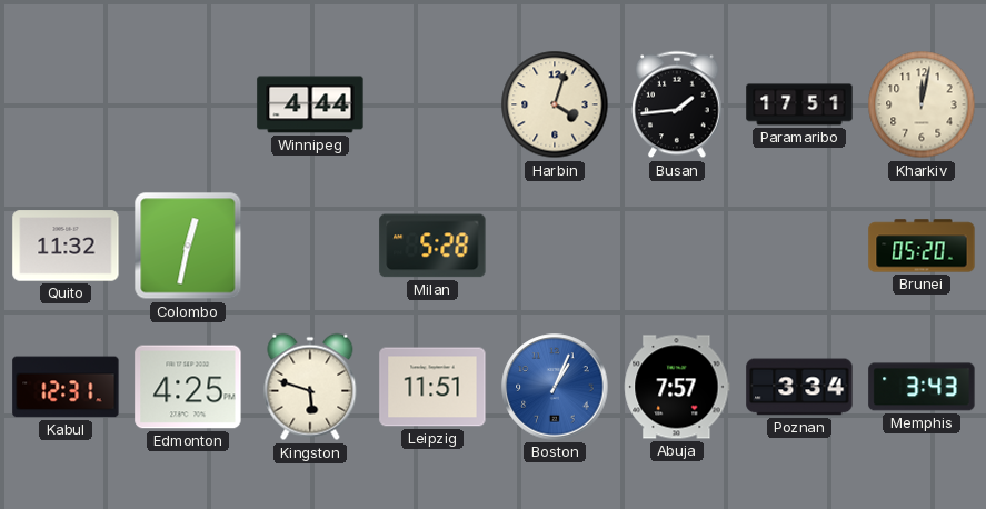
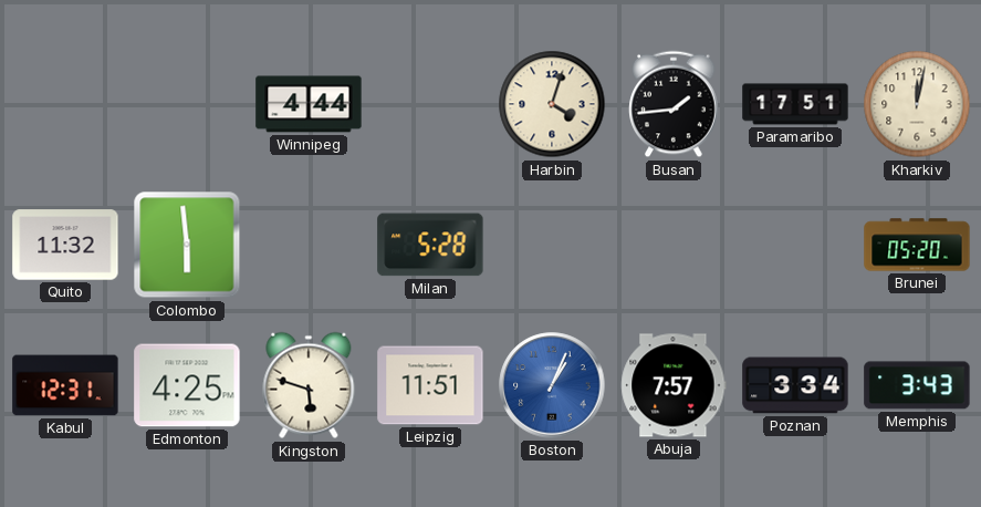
Colombo: 12:32 -> 5:59 (187, 245)
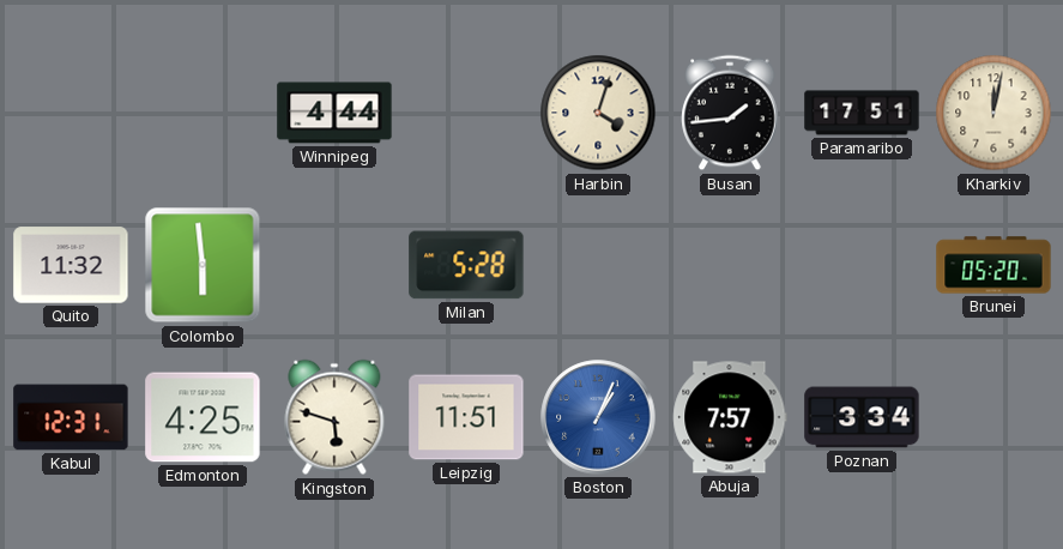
Memphis: 3:43 -> none (917, 385)
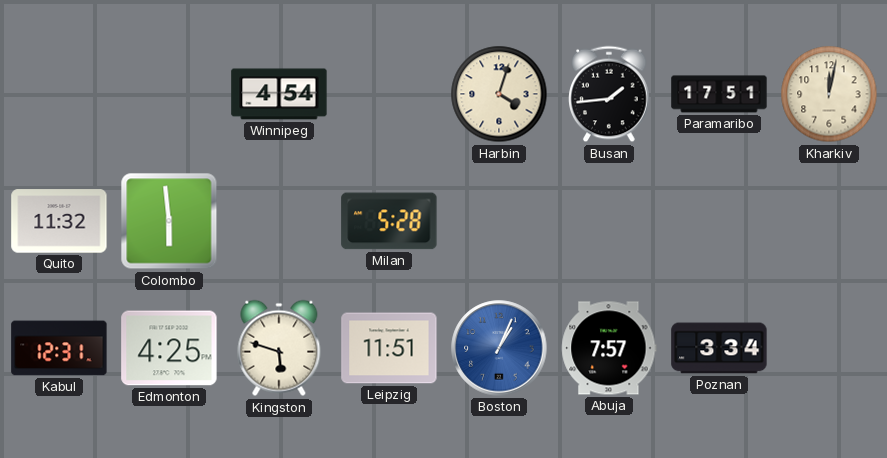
Winnipeg: 4:44 -> 4:54 (279, 94)
Brunei: 05:20 -> none (993, 265)
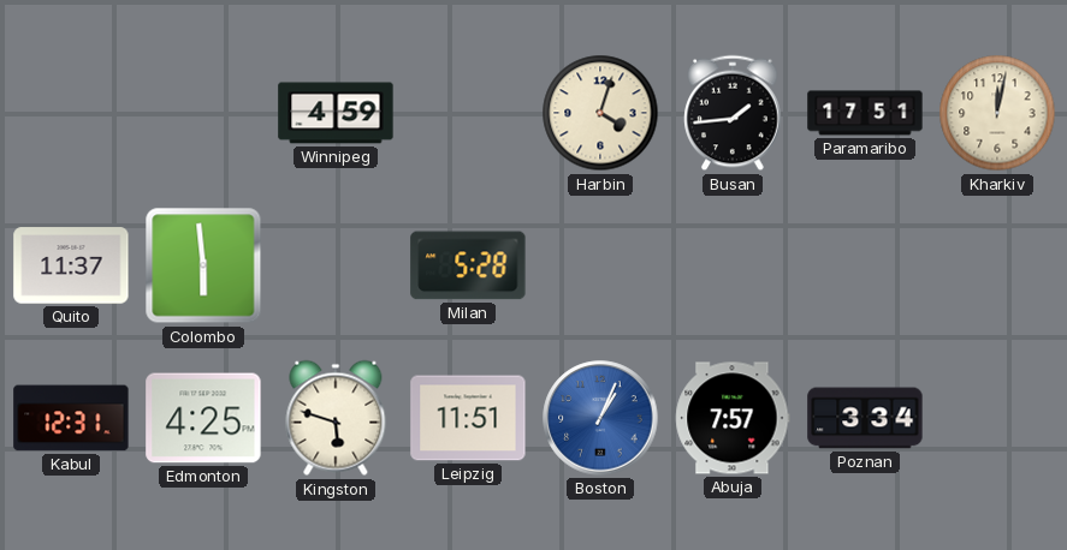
Winnipeg: 4:54 -> 4:59 (336, 113)
Quito: 11:32 -> 11:37 (71, 265)
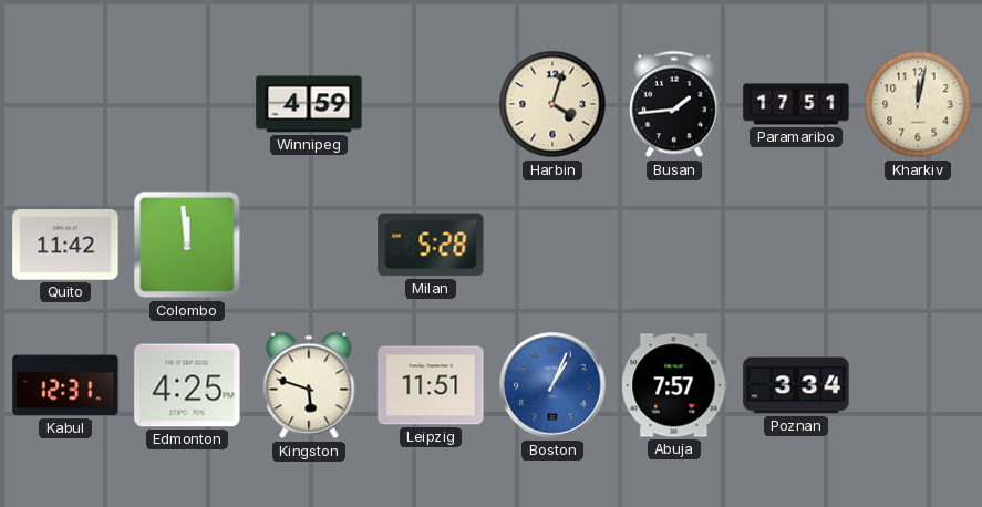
Quito: 11:37 -> 11:42 (65, 245)
Colombo: 5:59 -> 11:59 (187, 245)
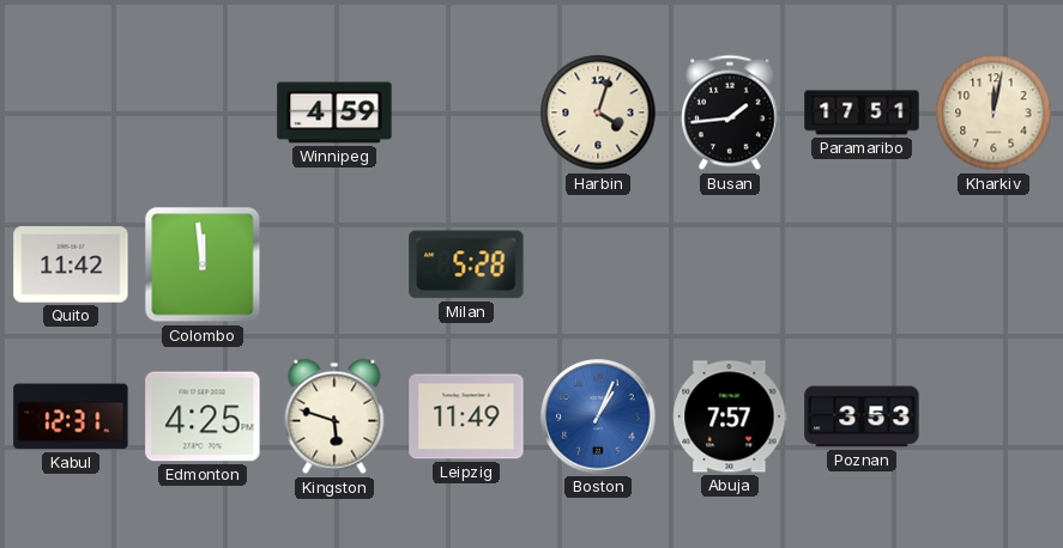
Leipzig: 11:51 -> 11:49 (466, 416)
Poznan: 3:34 -> 3:53 (862, 416)
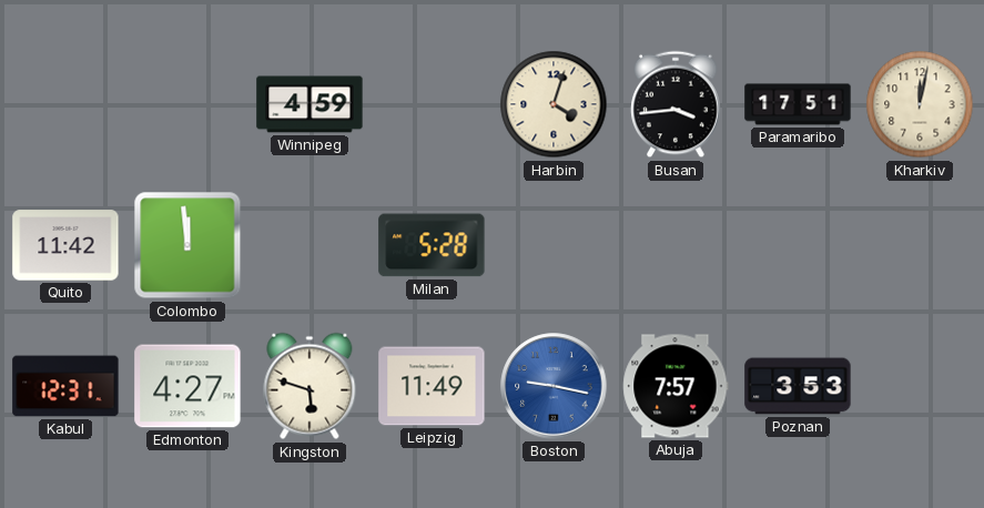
Busan: 1:44 -> 3:44 (676, 104)
Edmonton: 4:25 -> 4:27 (187, 386)
Boston: 1:04 -> 9:17 (554, 386)
